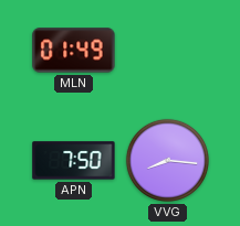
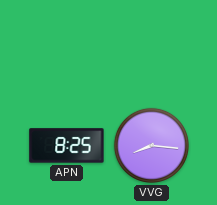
MLN: 01:49 -> none (74, 51)
APN: 7:50 -> 8:25 (67, 146)
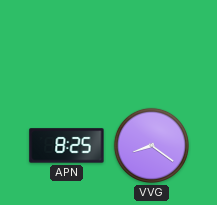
VVG: 8:16 -> 8:21 (151, 145)
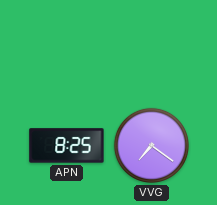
VVG: 8:21 -> 7:21 (151, 145)
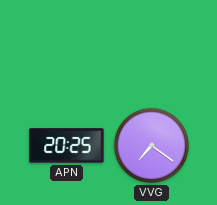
APN: 8:25 -> 20:25 (67, 146)
